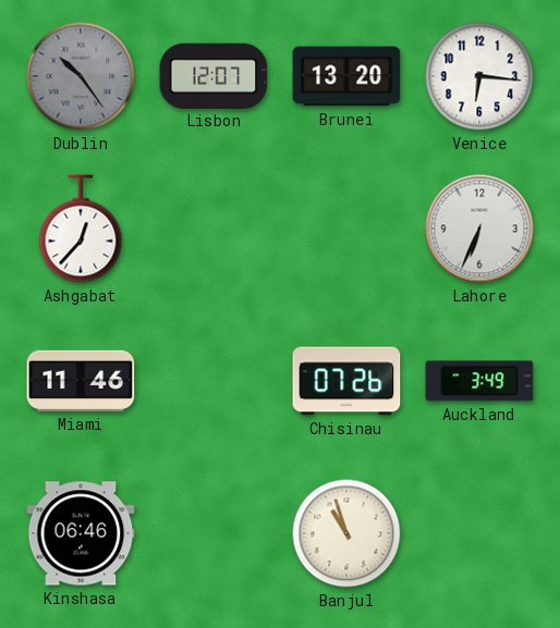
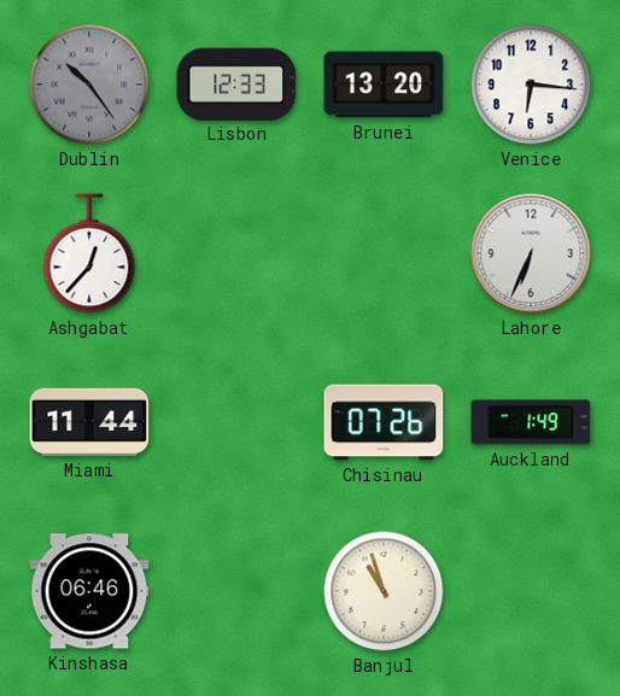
Lisbon: 12:07 -> 12:33 (236, 83)
Miami: 11:46 -> 11:44 (89, 422)
Auckland: 3:49 -> 1:49 (531, 422)
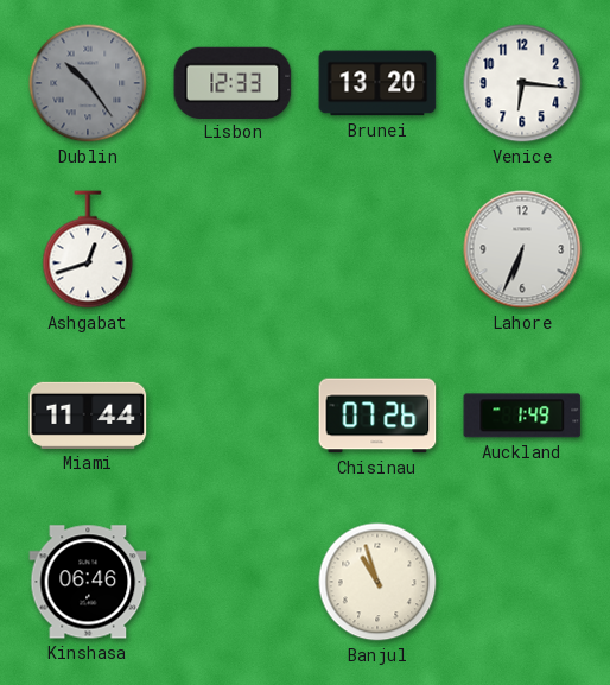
Ashgabat: 12:37 -> 12:42 (88, 249)
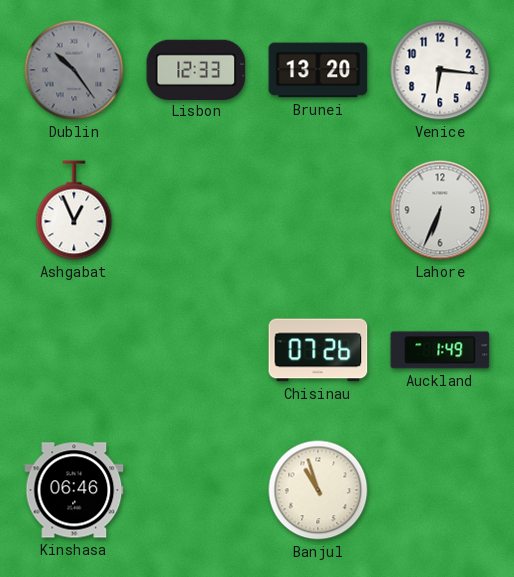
Ashgabat: 12:42 -> 12:56 (74, 210)
Miami: 11:44 -> none (88, 416)
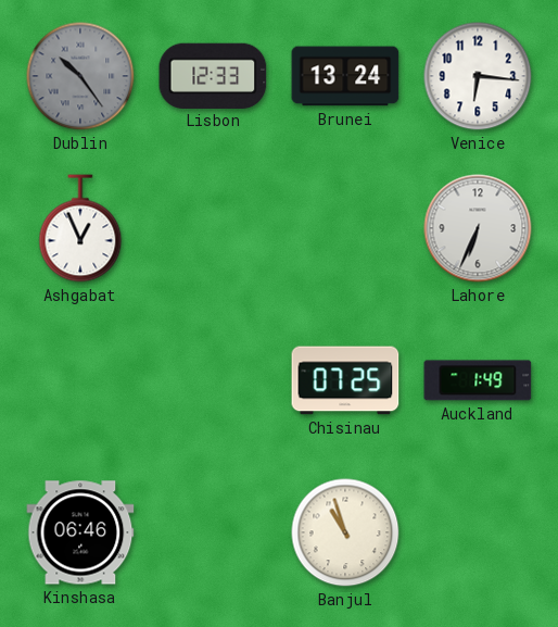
Brunei: 13:20 -> 13:24 (345, 76)
Chisinau: 07:26 -> 07:25 (345, 380)
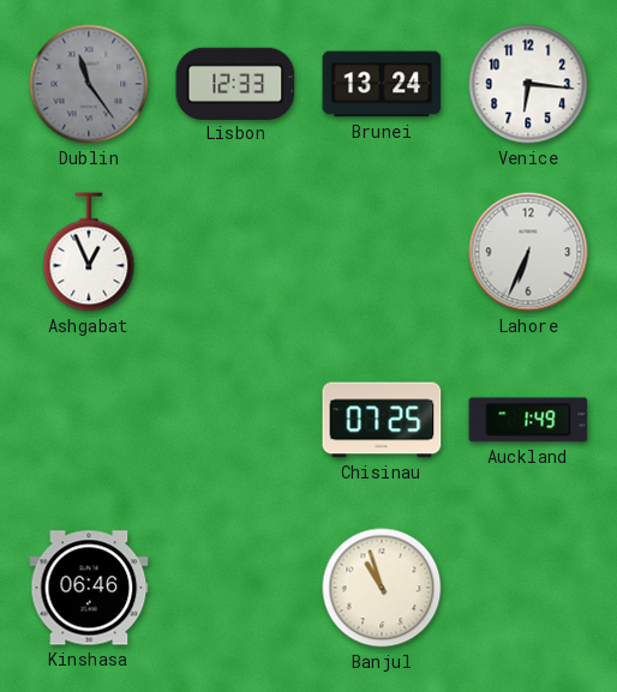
Dublin: 10:24 -> 11:24 (89, 84)
